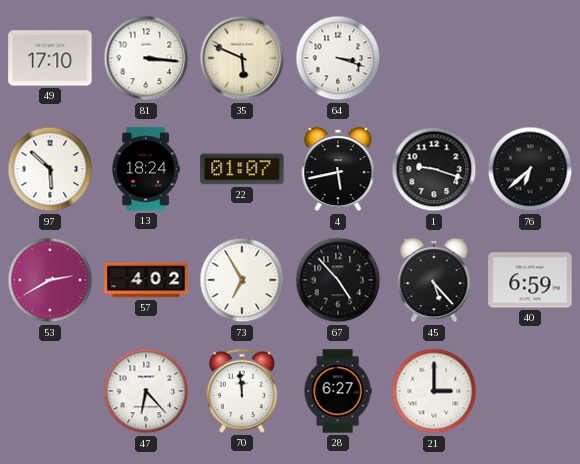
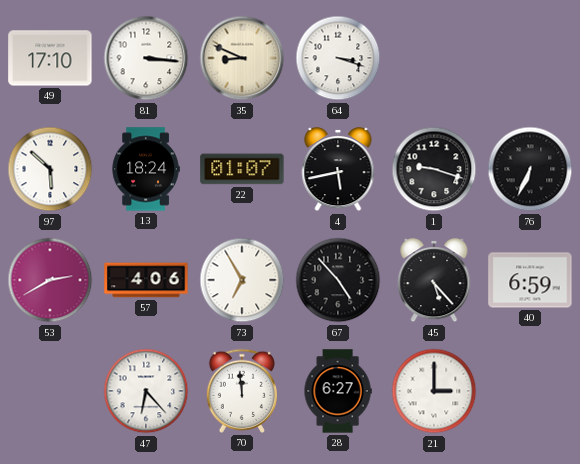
35: 5:49 -> 8:49 (242, 58)
76: 6:38 -> 6:34 (530, 169)
57: 4:02 -> 4:06 (146, 280)
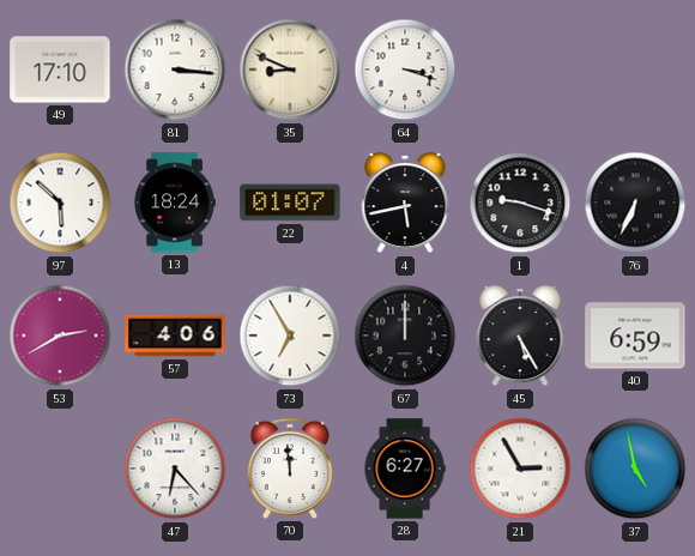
67: 4:53 -> 12:00 (405, 336)
45: 5:23 -> 5:25 (520, 336)
21: 3:00 -> 2:55 (520, 469)
37: none -> 4:58 (635, 469)
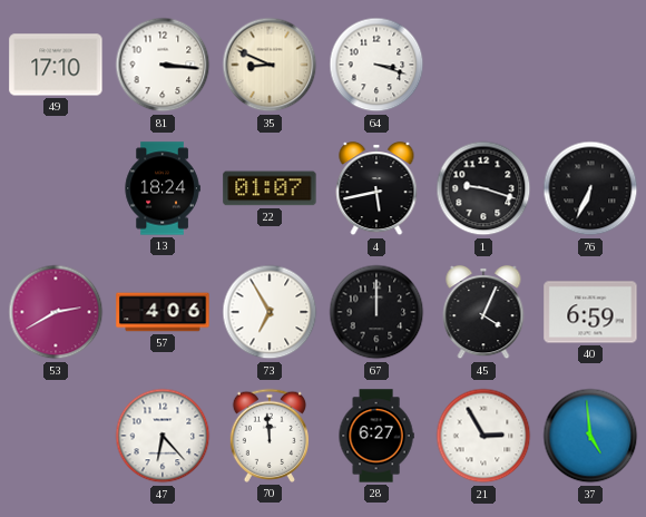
97: 5:52 -> none (60, 203)
45: 5:25 -> 4:04 (483, 312)
37: 4:58 -> 4:59 (590, 436)
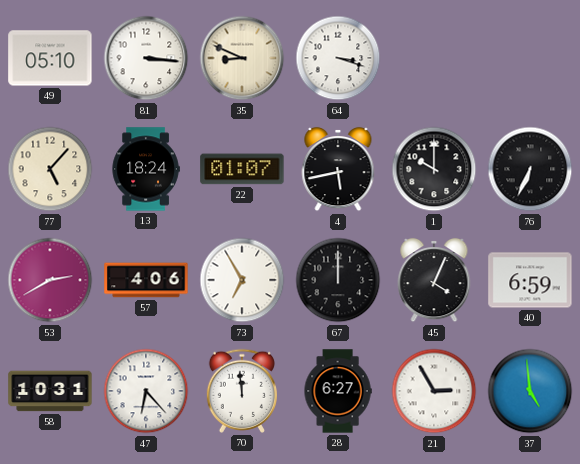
49: 17:10 -> 05:10 (50, 58)
77: none -> 5:07 (50, 169)
1: 9:18 -> 10:00 (434, 169)
58: none -> 10:31 (50, 391)
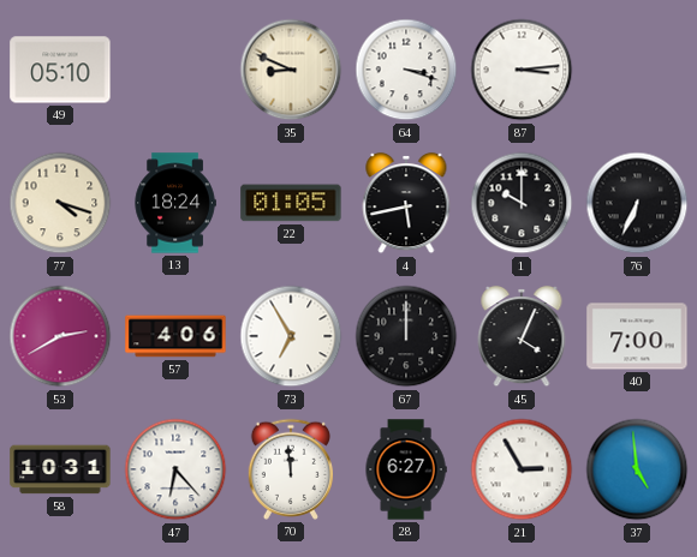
81: 3:16 -> none (146, 58)
87: none -> 3:14 (522, 70)
77: 5:07 -> 4:18 (60, 203)
22: 01:07 -> 01:05 (291, 203)
40: 6:59 -> 7:00 (637, 336)
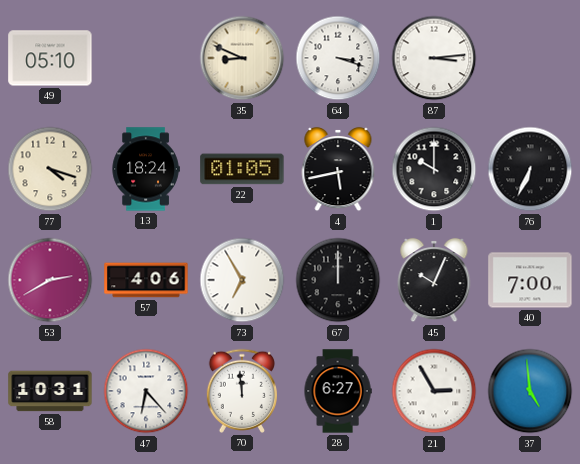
45: 4:04 -> 10:04 (434, 280)
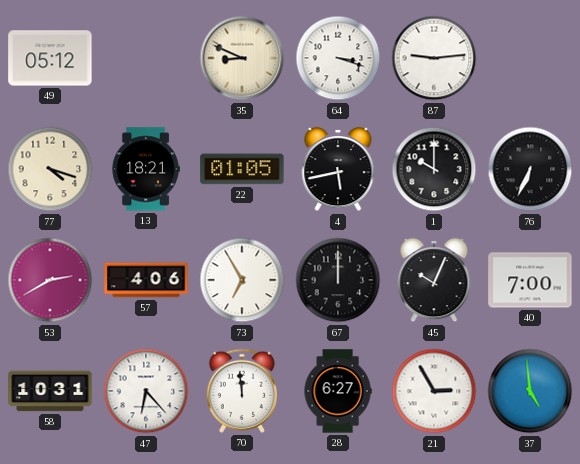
49: 05:10 -> 05:12 (50, 58)
87: 3:14 -> 9:14 (434, 58)
13: 18:24 -> 18:21 (146, 169)
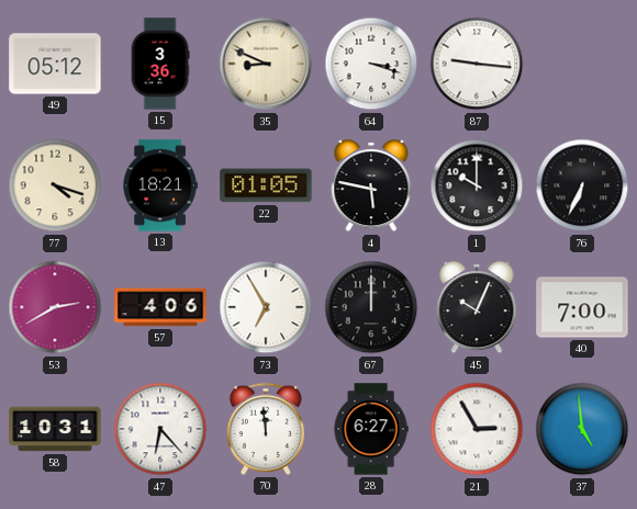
15: none -> 3:36 (160, 64)
87: 9:14 -> 9:16 (477, 64)
4: 5:43 -> 5:47 (371, 185)
